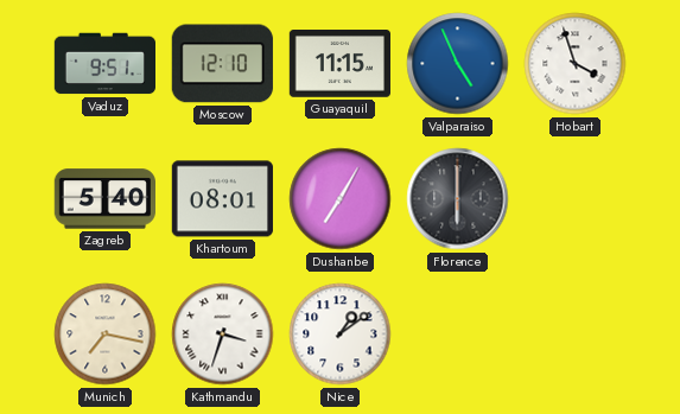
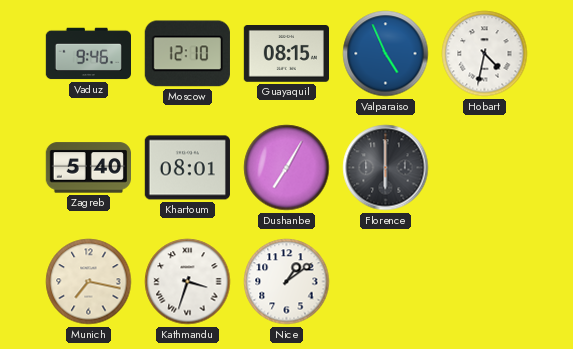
Vaduz: 9:51 -> 9:46 (88, 54)
Guayaquil: 11:15 -> 08:15 (286, 54)
Hobart: 3:57 -> 4:32 (485, 54)
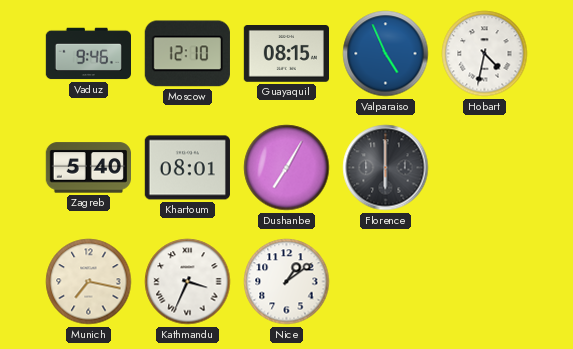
Kathmandu: 3:33 -> 3:34 (188, 282)
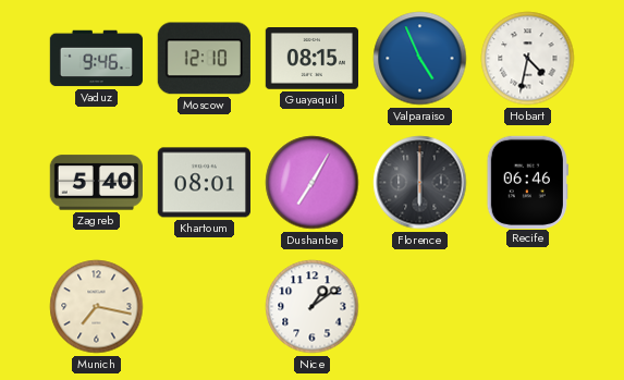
Recife: none -> 06:46 (527, 182)
Kathmandu: 3:34 -> none (188, 282)
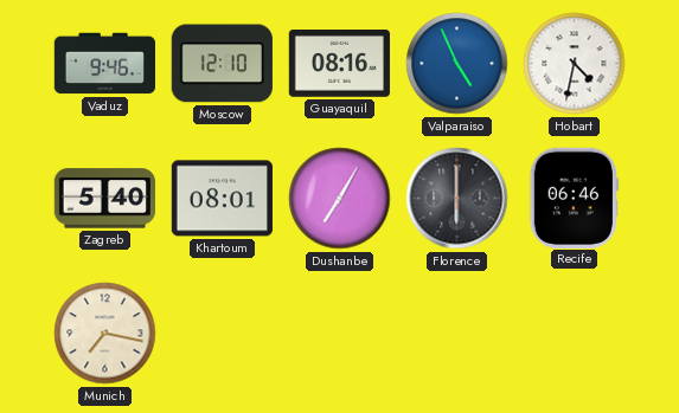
Guayaquil: 08:15 -> 08:16 (339, 64)
Nice: 1:09 -> none (313, 307)
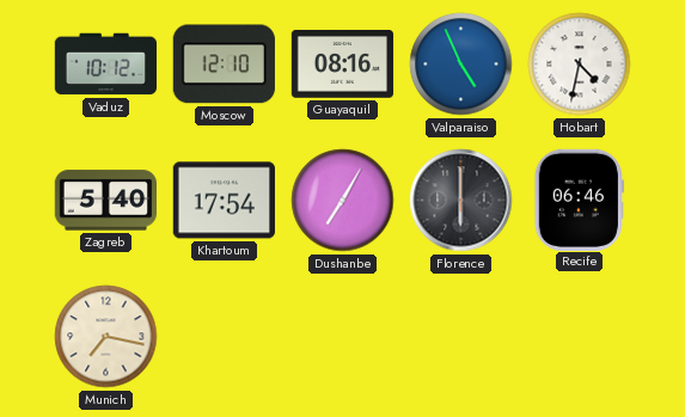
Vaduz: 9:46 -> 10:12 (105, 65)
Khartoum: 08:01 -> 17:54 (224, 201)
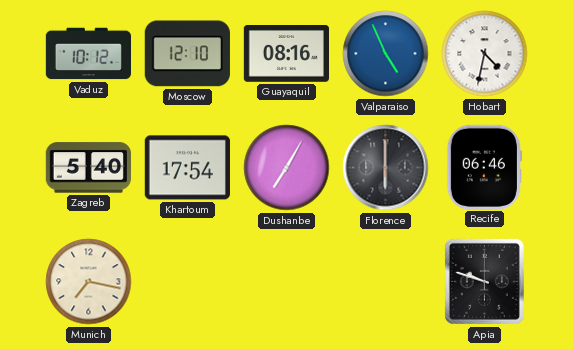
Apia: none -> 9:48 (484, 281)
